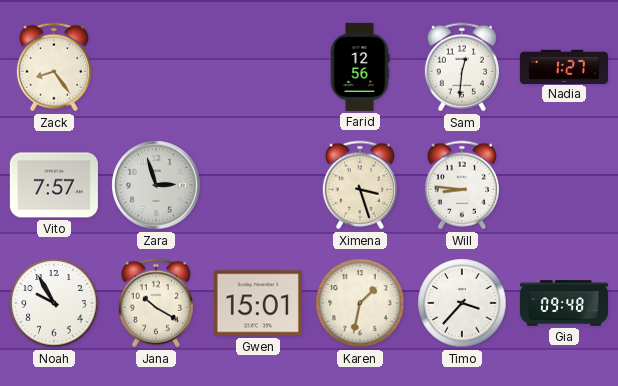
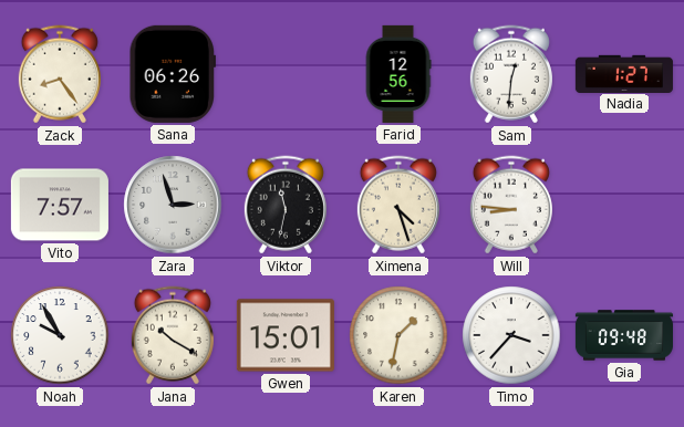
Sana: none -> 06:26 (173, 74)
Viktor: none -> 11:32 (286, 205)
Ximena: 3:27 -> 4:27 (398, 205)
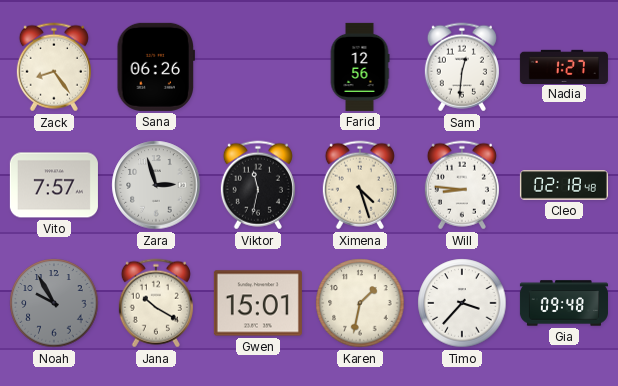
Cleo: none -> 02:18 (564, 185)
Noah dial: white -> grey (54, 303)
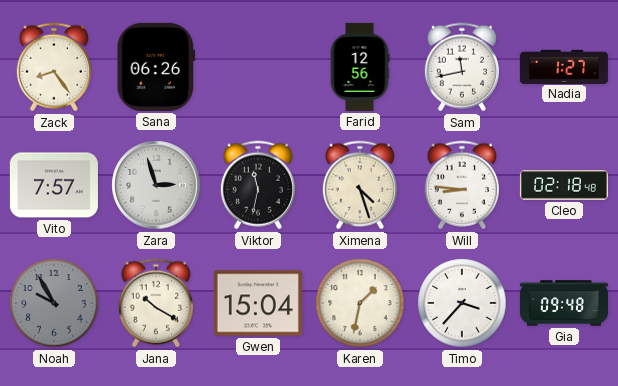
Sam: 12:31 -> 11:43 (462, 67)
Gwen: 15:01 -> 15:04 (258, 303)
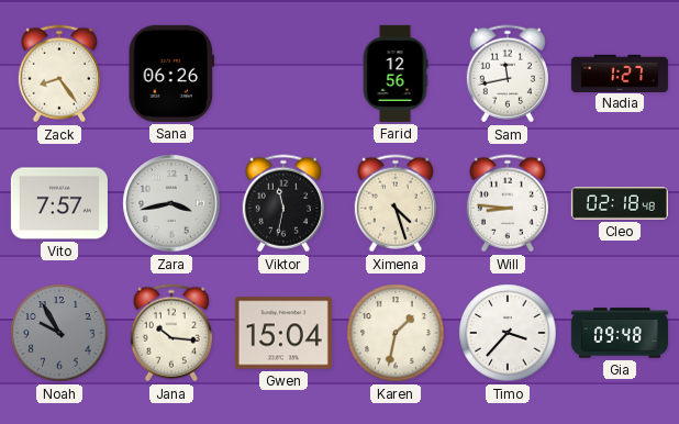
Zara: 2:57 -> 3:43 (171, 203)
Jana: 10:20 -> 10:16 (171, 333)
